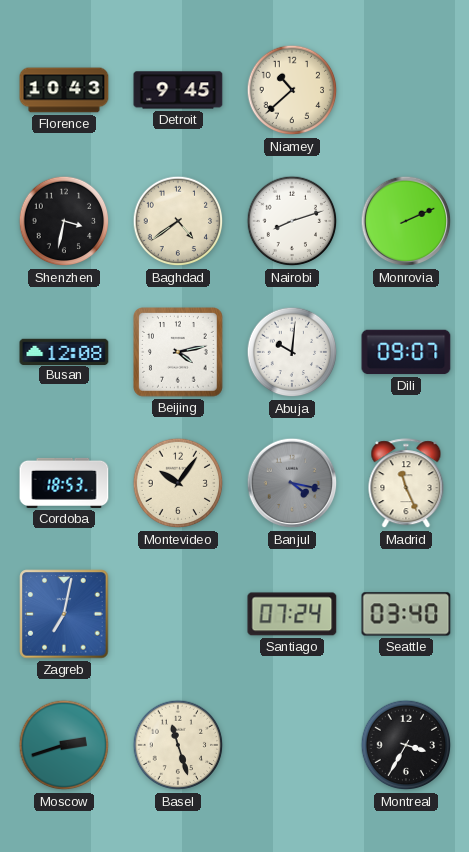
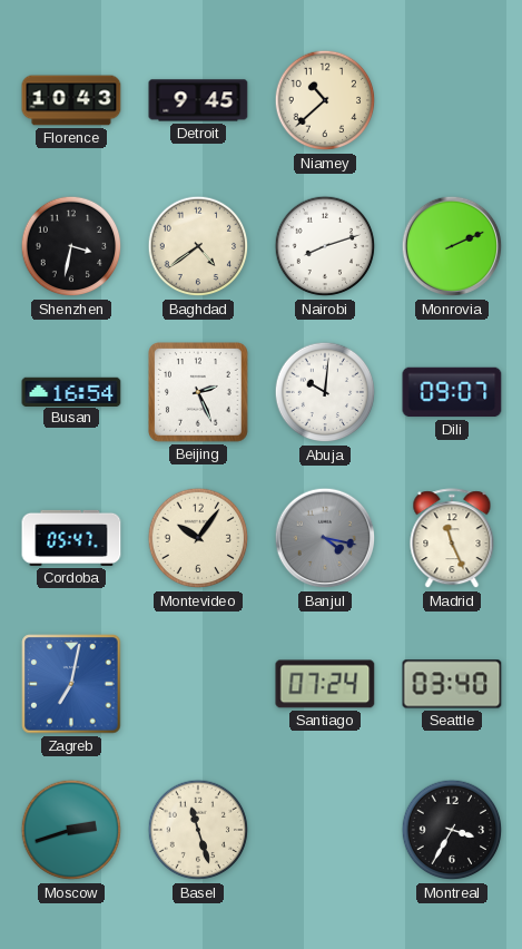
Busan: 12:08 -> 16:54 (71, 391)
Beijing: 4:13 -> 2:26 (199, 393)
Cordoba: 18:53 -> 05:47 (71, 538)
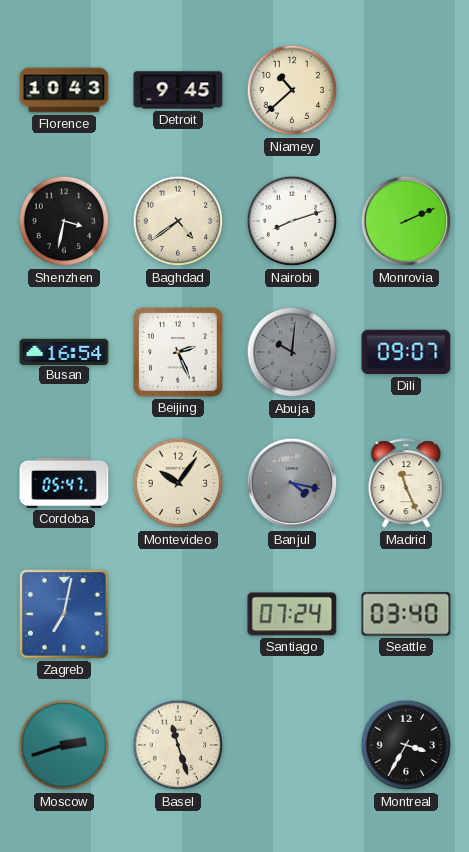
Abuja dial: white -> grey (292, 352)
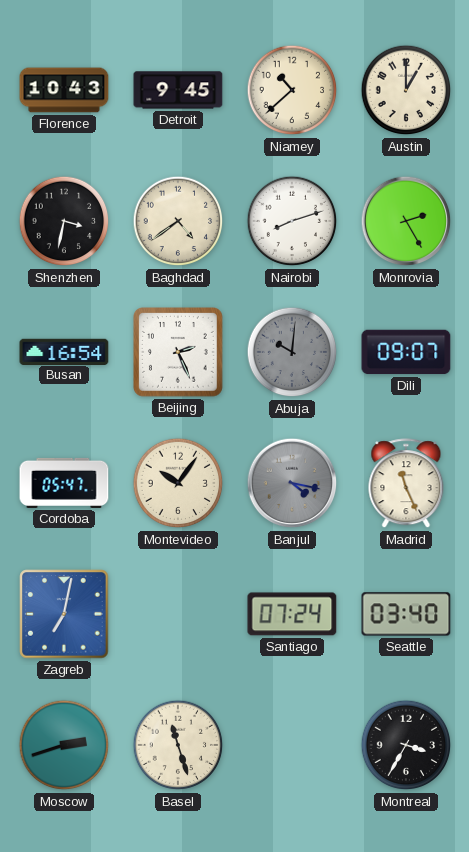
Austin: none -> 1:00 (406, 90)
Monrovia: 2:11 -> 2:25 (406, 221)
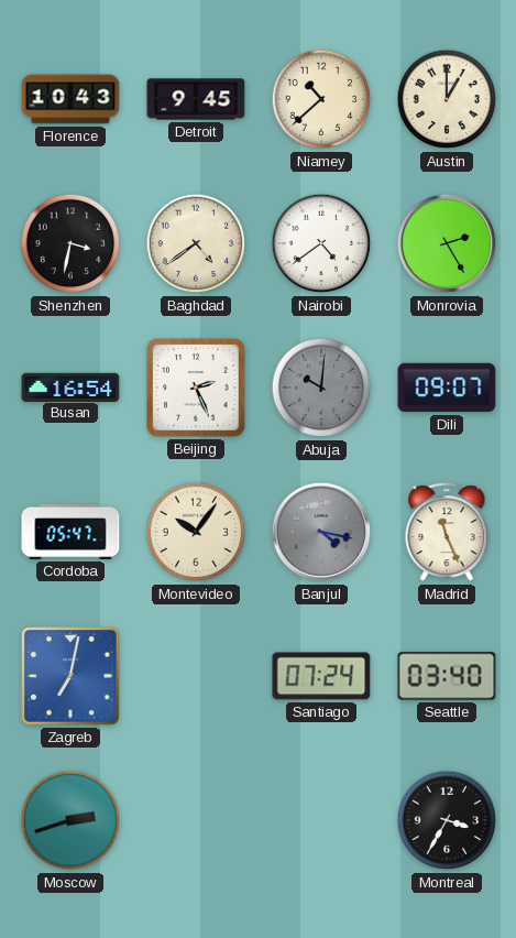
Nairobi: 8:12 -> 4:39 (321, 243)
Basel: 11:27 -> none (178, 745)
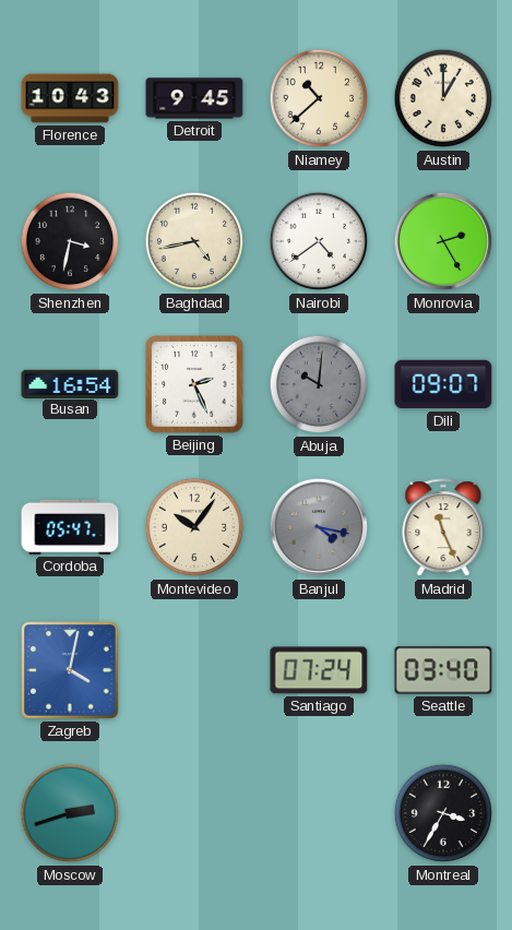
Baghdad: 4:39 -> 4:43 (194, 241)
Zagreb: 7:02 -> 4:02 (70, 670)
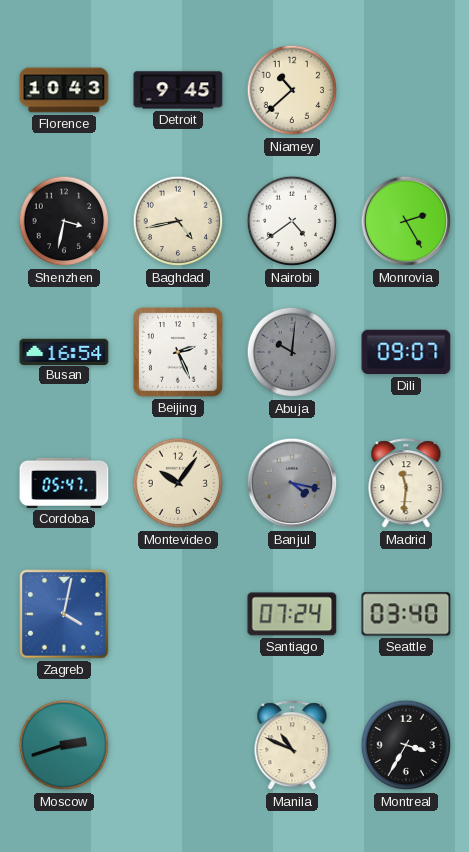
Austin: 1:00 -> none (443, 98)
Madrid: 11:26 -> 11:31 (406, 484)
Manila: none -> 10:49 (292, 746)
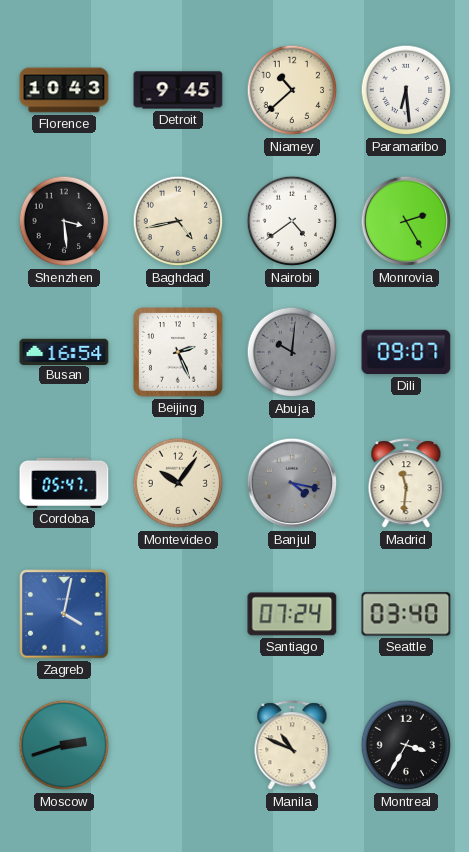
Paramaribo: none -> 6:29 (406, 90)
Shenzhen: 3:32 -> 3:29 (64, 221)
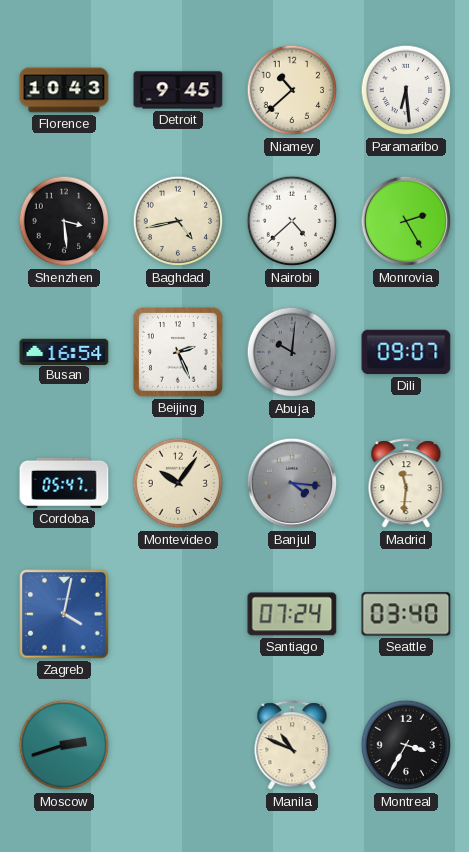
Nairobi: 4:39 -> 4:38 (292, 221)
Banjul: 4:17 -> 4:16 (292, 483)
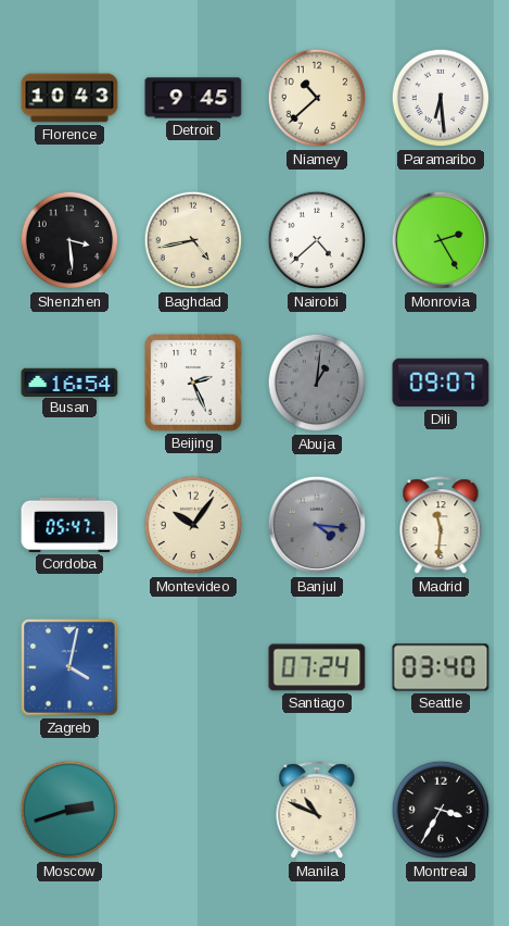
Abuja: 10:01 -> 1:01 (317, 383)
